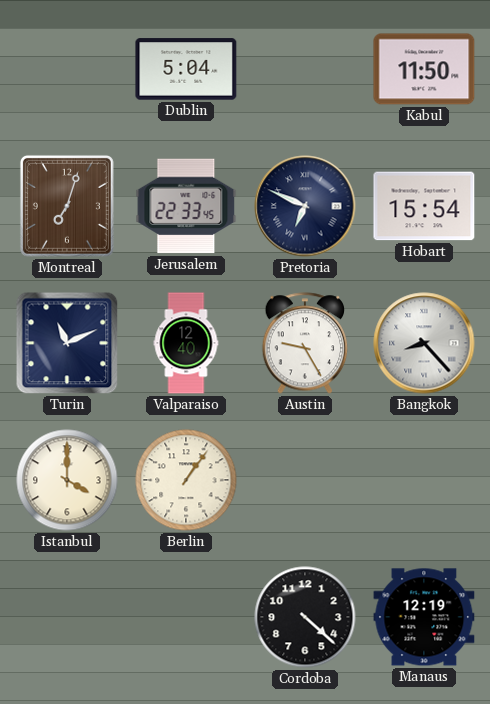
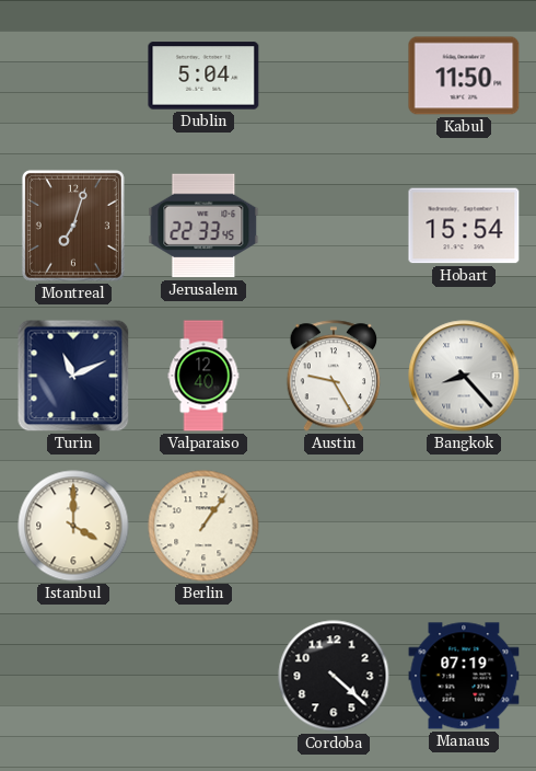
Pretoria: 6:49 -> none (305, 206)
Manaus: 12:19 -> 07:19 (464, 676)
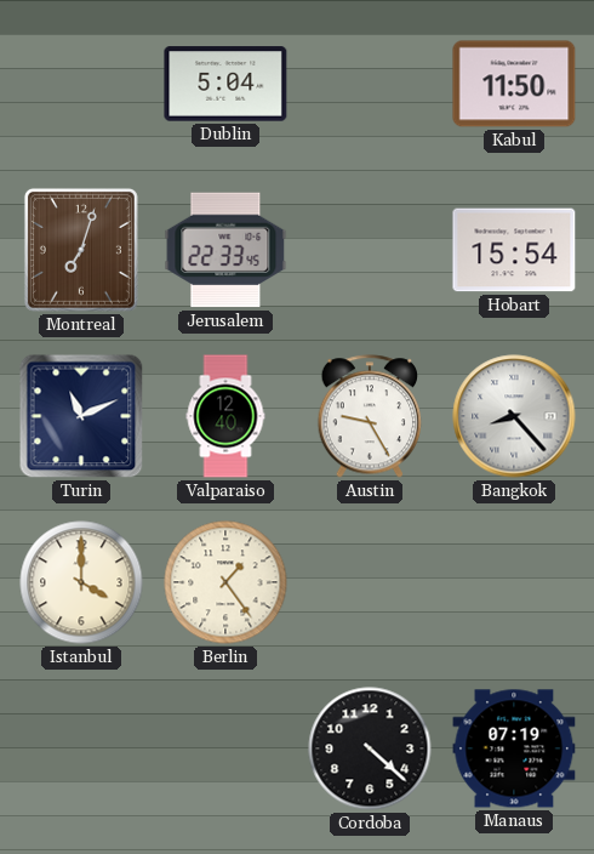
Berlin: 1:06 -> 1:24 (225, 582)
